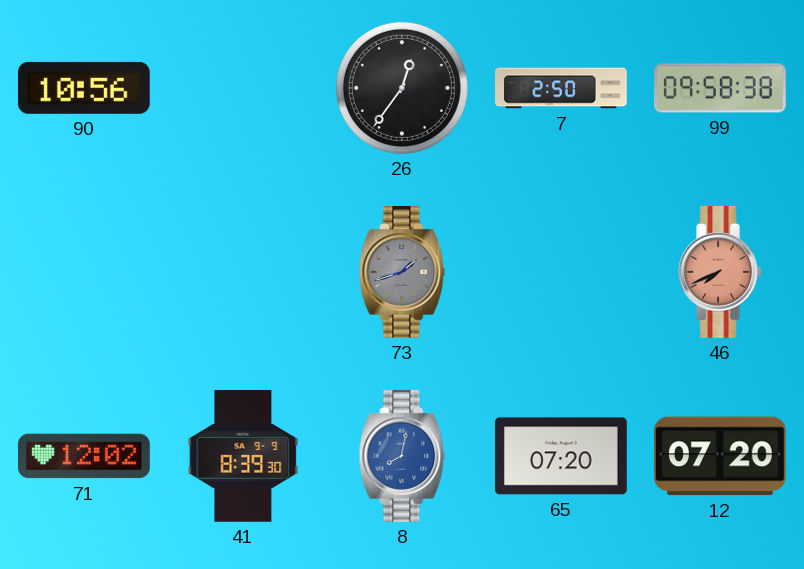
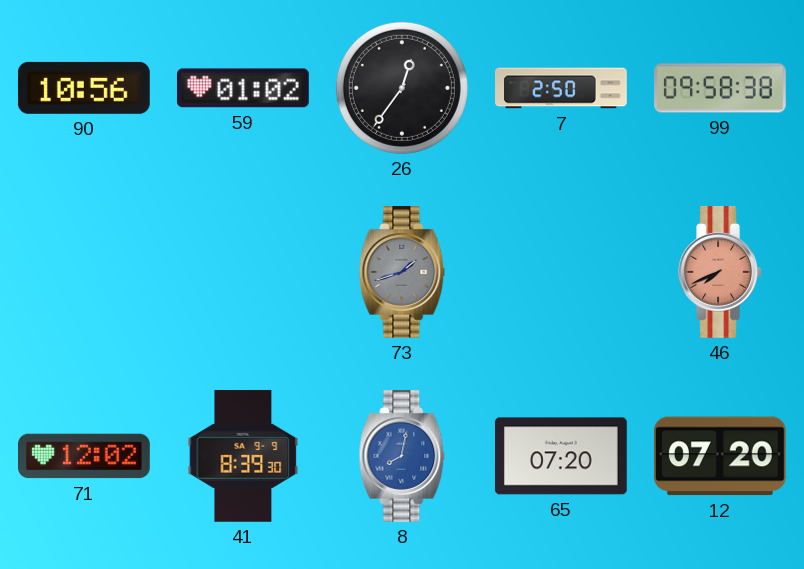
59: none -> 01:02 (243, 88)
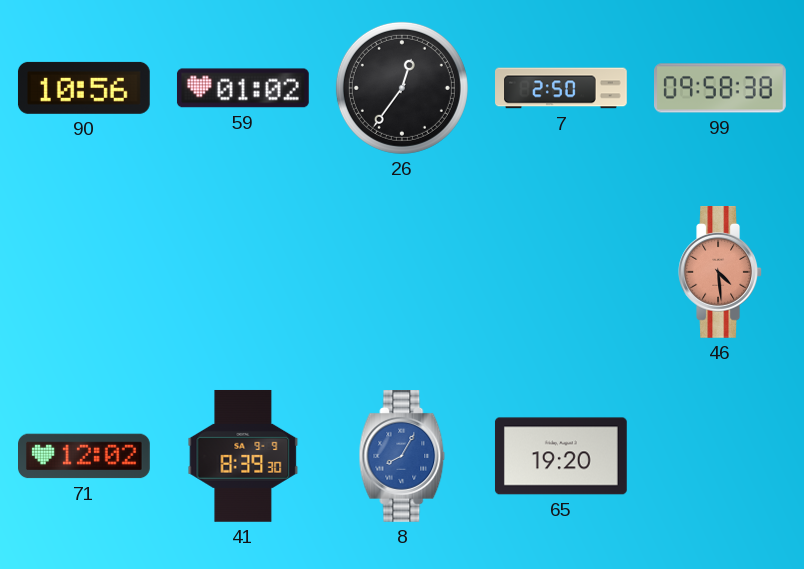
73: 1:42 -> none (402, 273)
46: 7:41 -> 4:29 (720, 273)
8: 8:02 -> 8:05 (402, 457)
65: 07:20 -> 19:20 (561, 456)
12: 07:20 -> none (720, 456)
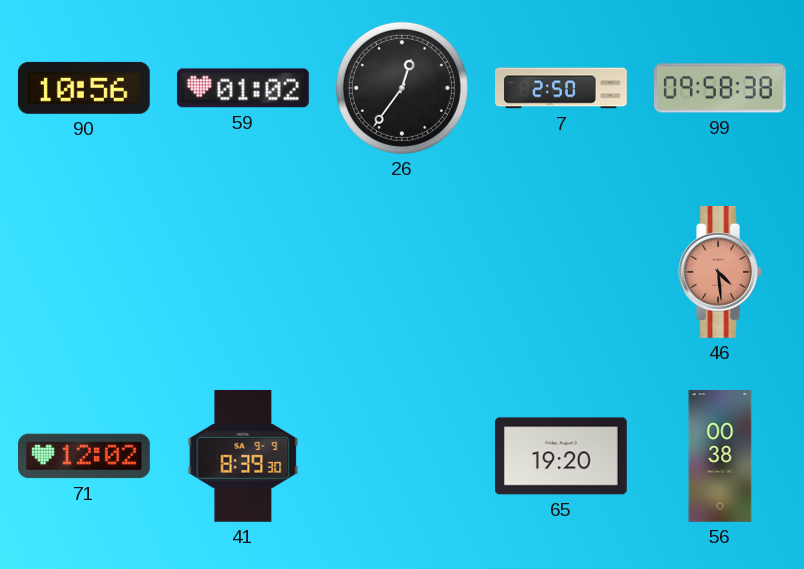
8: 8:05 -> none (402, 457)
56: none -> 00:38 (720, 457)
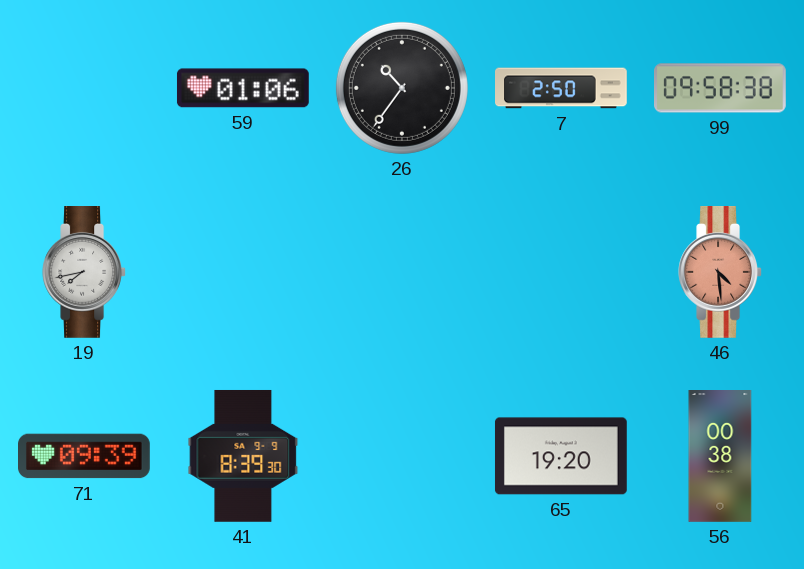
90: 10:56 -> none (84, 88)
59: 01:02 -> 01:06 (243, 88)
26: 12:36 -> 10:36 (402, 88)
19: none -> 7:43 (84, 273)
71: 12:02 -> 09:39 (85, 456)
